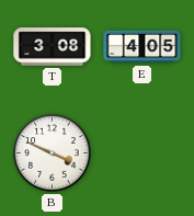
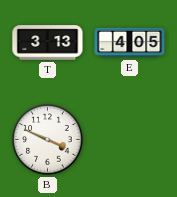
T: 3:08 -> 3:13 (48, 43)
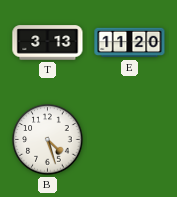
E: 4:05 -> 11:20 (130, 43)
B: 3:49 -> 4:27 (48, 140)
